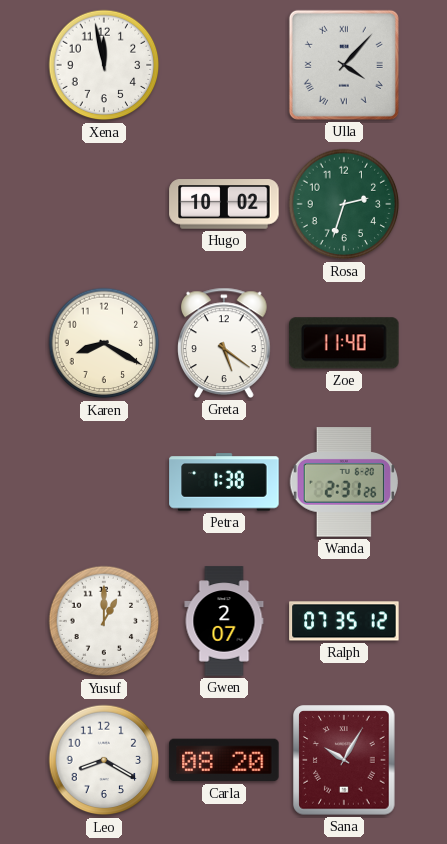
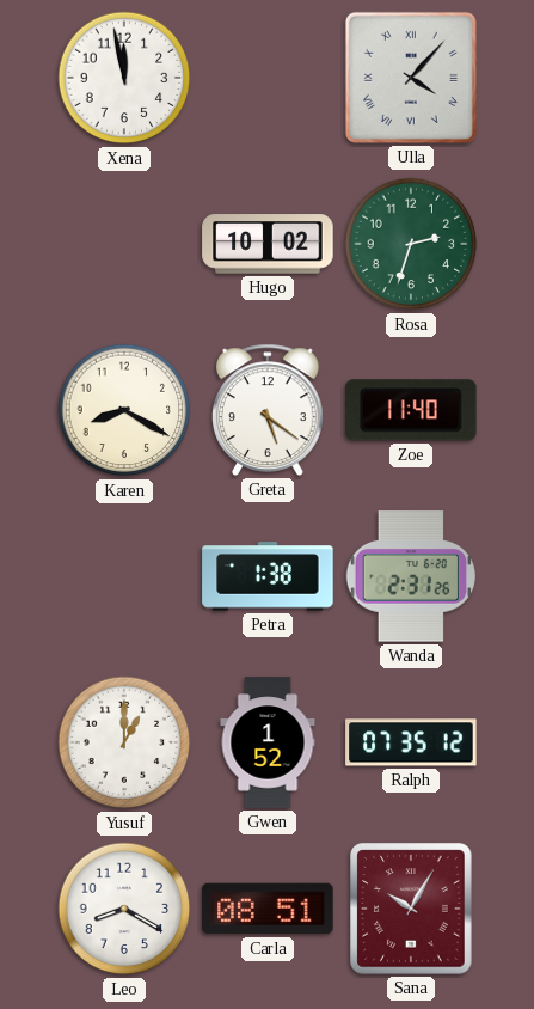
Gwen: 2:07 -> 1:52 (268, 742)
Carla: 08:20 -> 08:51 (268, 909)
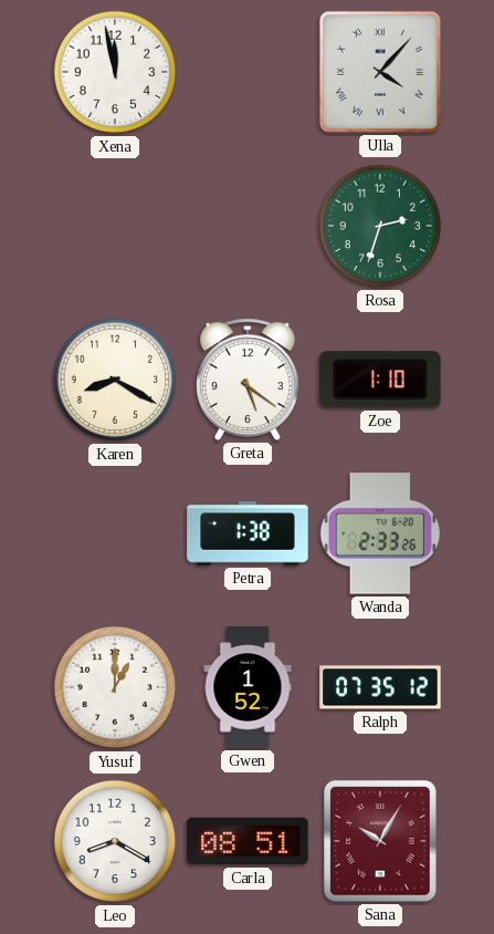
Hugo: 10:02 -> none (268, 244)
Zoe: 11:40 -> 1:10 (381, 380)
Wanda: 2:31 -> 2:33 (380, 533)
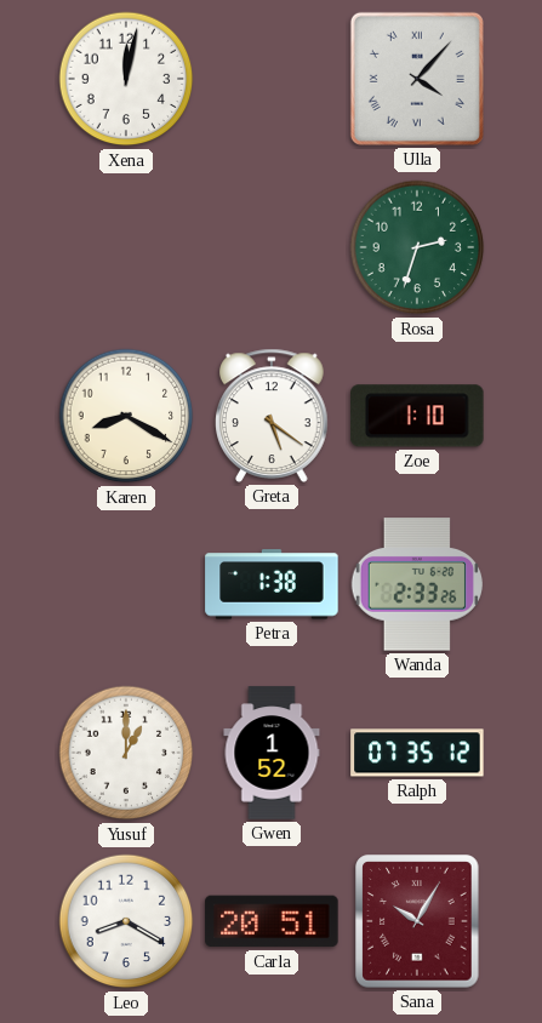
Xena: 11:58 -> 12:02 (126, 79)
Carla: 08:51 -> 20:51 (272, 921)
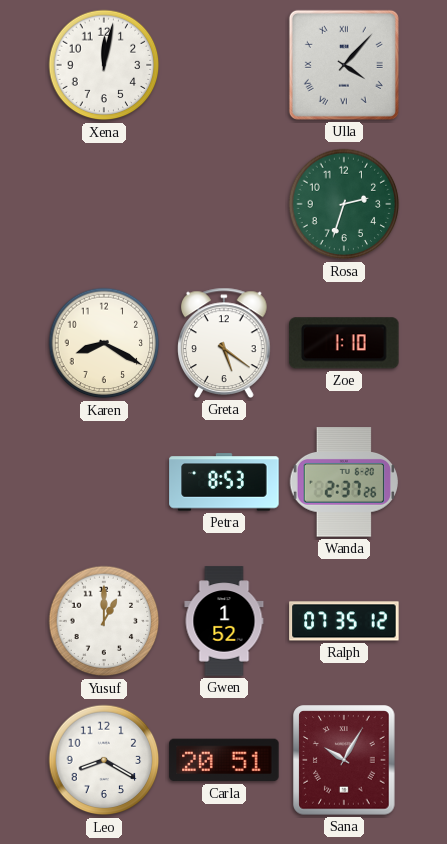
Petra: 1:38 -> 8:53 (224, 482)
Wanda: 2:33 -> 2:37 (344, 482)
